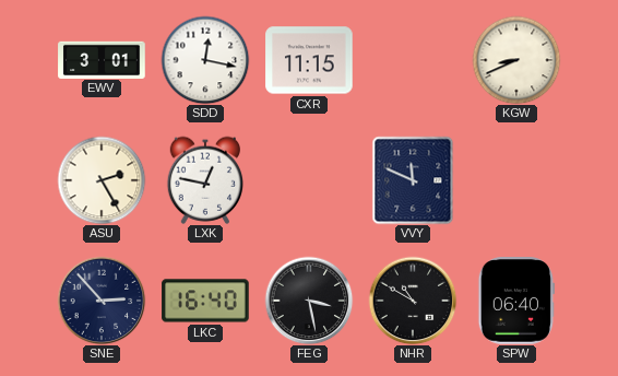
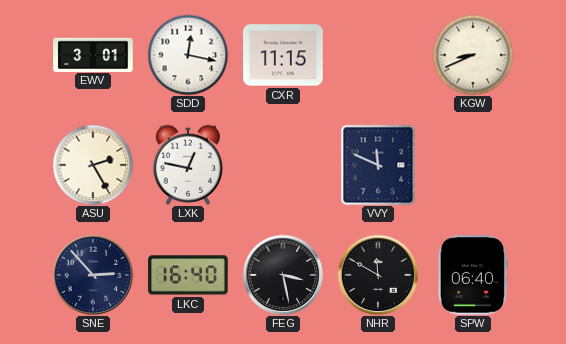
NHR: 10:50 -> 11:50 (378, 275)
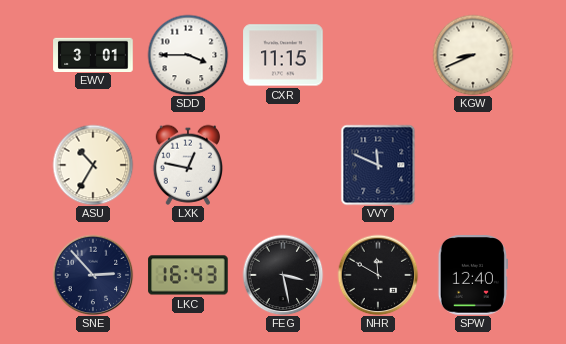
SDD: 12:17 -> 3:45 (188, 55)
ASU: 2:25 -> 10:35 (93, 165)
LKC: 16:40 -> 16:43 (188, 275)
SPW: 06:40 -> 12:40 (473, 275)
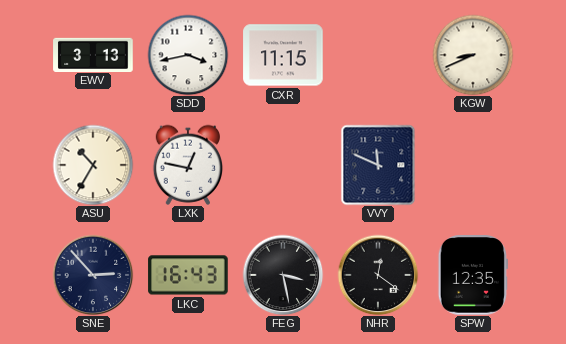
EWV: 3:01 -> 3:13 (93, 54)
SDD: 3:45 -> 3:43 (188, 55)
NHR: 11:50 -> 12:21 (378, 275)
SPW: 12:40 -> 12:35 (473, 275)
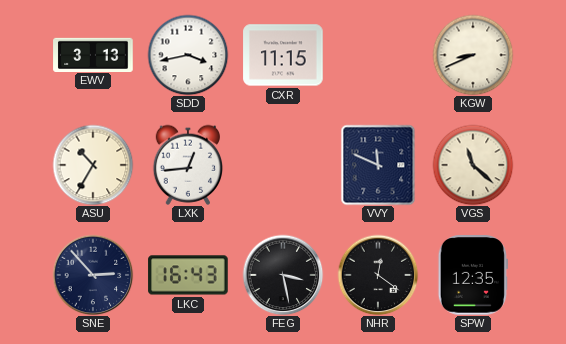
LXK: 12:47 -> 12:44 (188, 165)
VGS: none -> 11:22 (473, 165)
